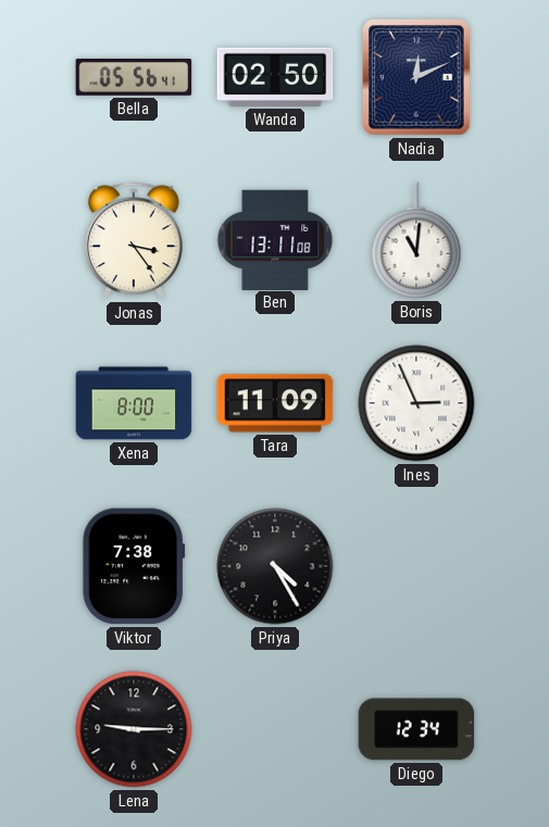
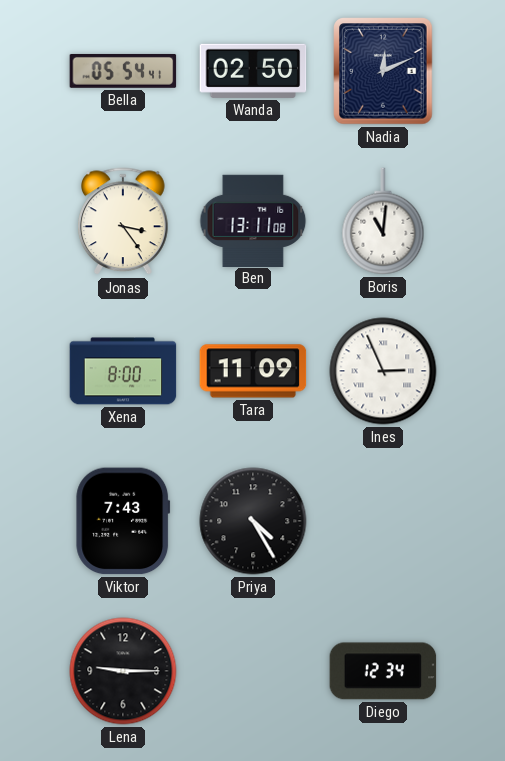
Bella: 05:56 -> 05:54 (123, 71)
Viktor: 7:38 -> 7:43 (123, 521)
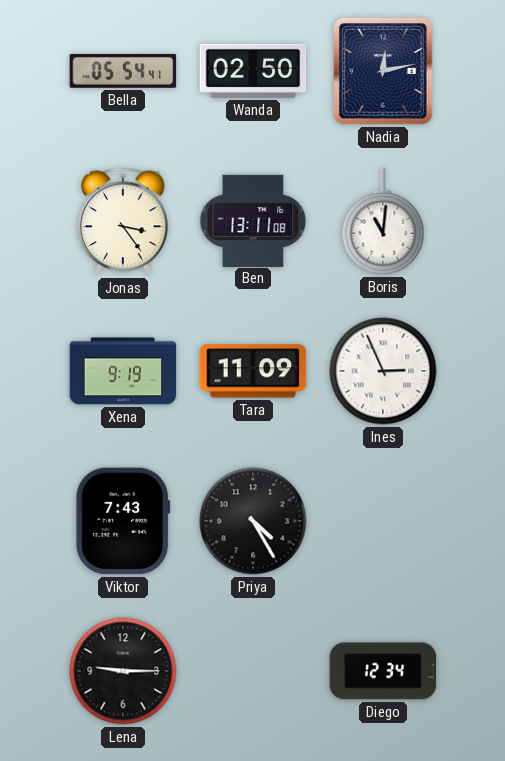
Nadia: 12:11 -> 12:13 (383, 71)
Xena: 8:00 -> 9:19 (123, 371)
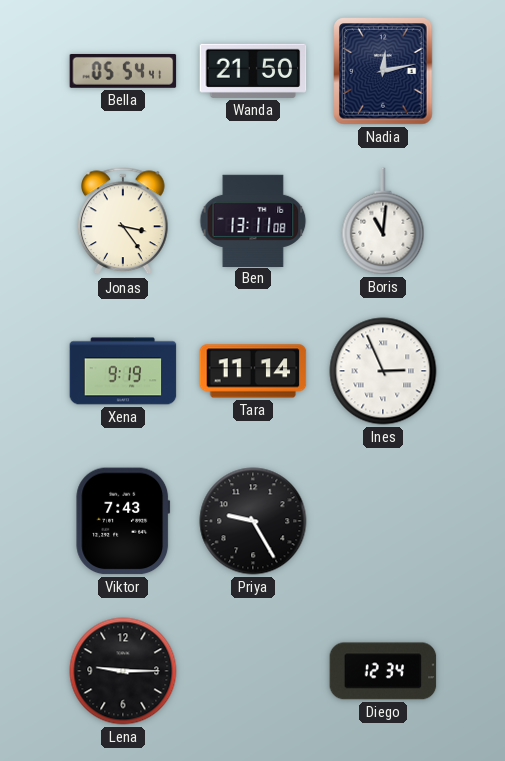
Wanda: 02:50 -> 21:50 (253, 71)
Tara: 11:09 -> 11:14 (253, 371)
Priya: 4:25 -> 9:25 (253, 521)
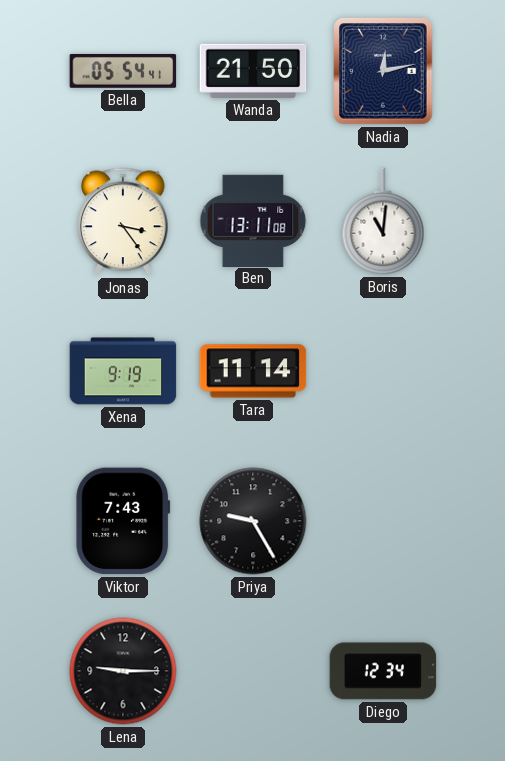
Ines: 2:56 -> none (383, 371)
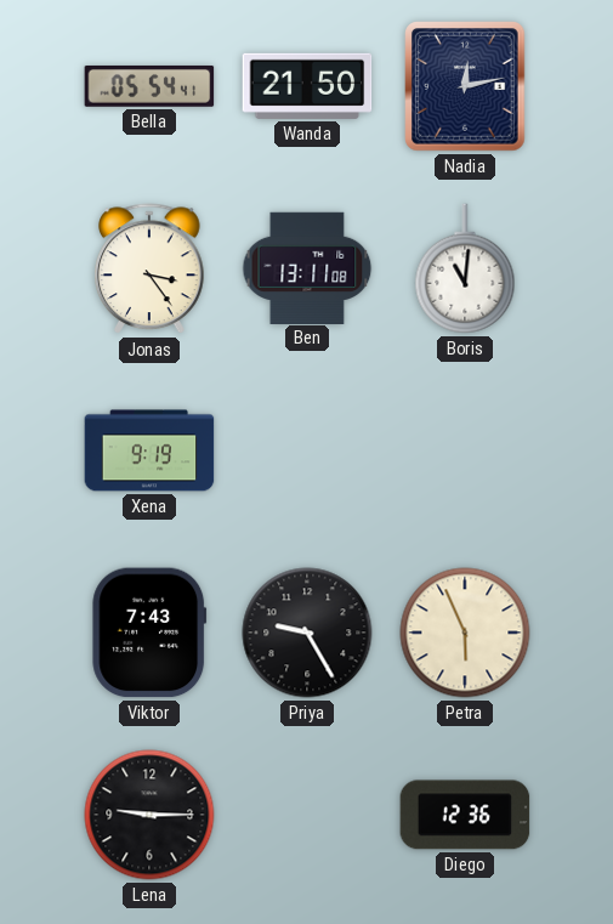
Tara: 11:14 -> none (253, 371)
Petra: none -> 5:56 (465, 633)
Diego: 12:34 -> 12:36 (465, 815)
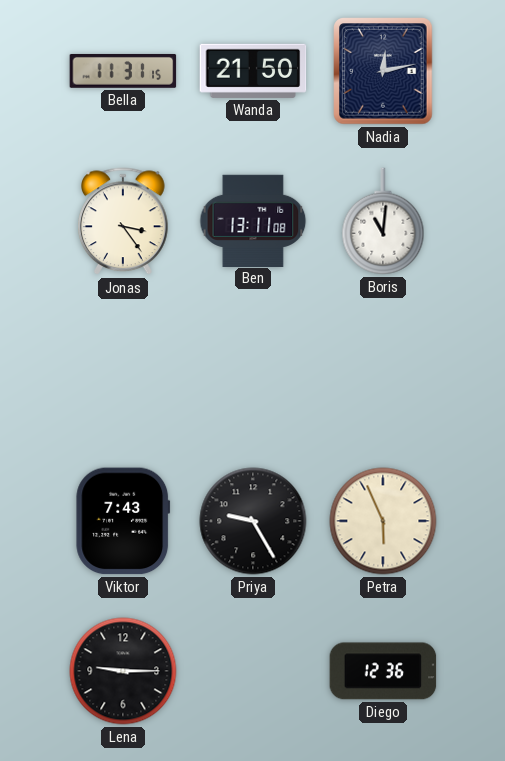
Bella: 05:54 -> 11:31 (123, 71)
Xena: 9:19 -> none (149, 450)
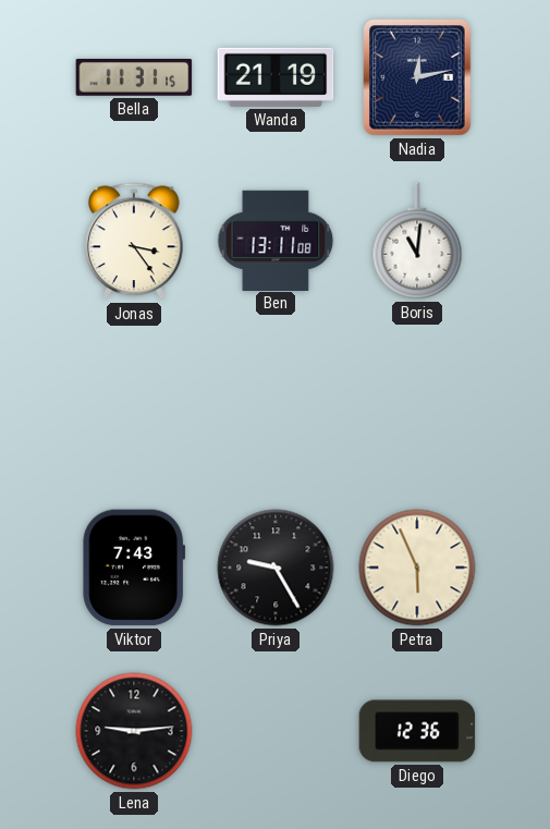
Wanda: 21:50 -> 21:19 (276, 77)
Lena: 9:15 -> 9:14 (134, 731)
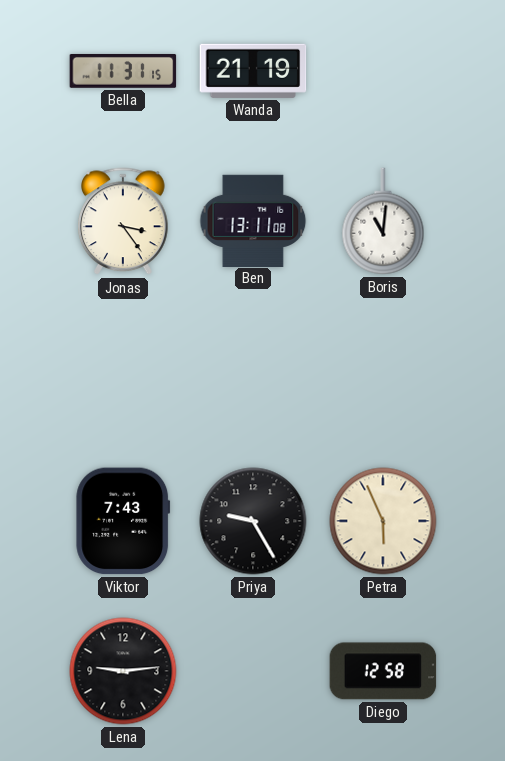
Nadia: 12:13 -> none (417, 77)
Diego: 12:36 -> 12:58 (383, 671)
